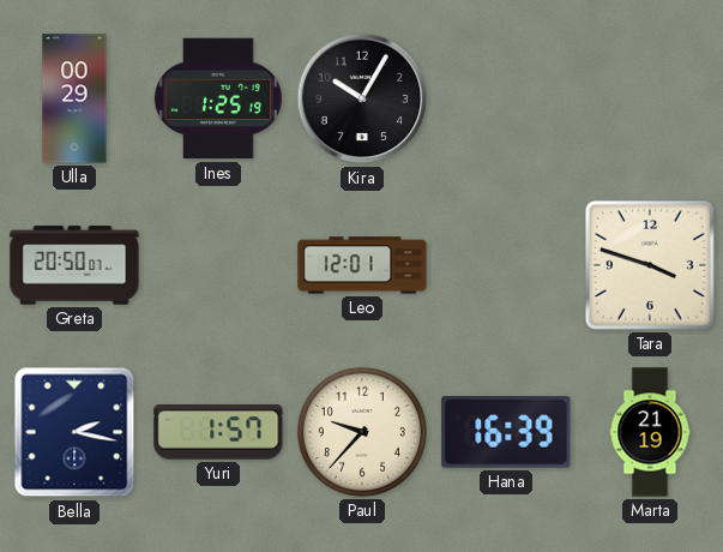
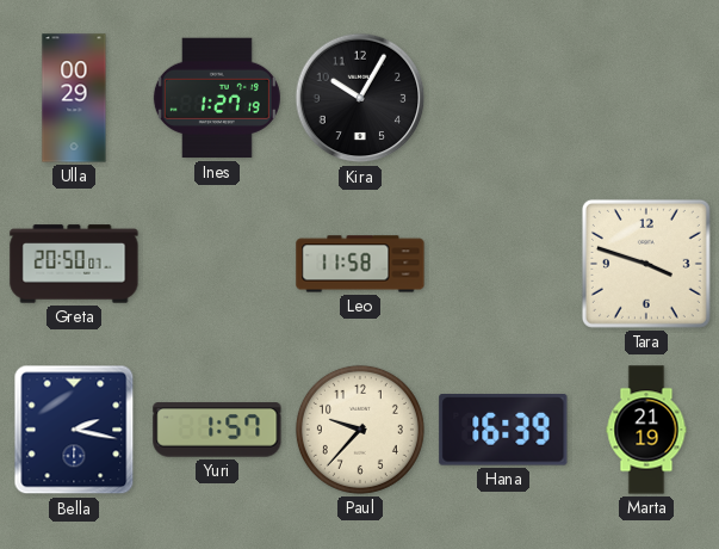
Ines: 1:25 -> 1:27 (217, 98)
Leo: 12:01 -> 11:58 (360, 264)
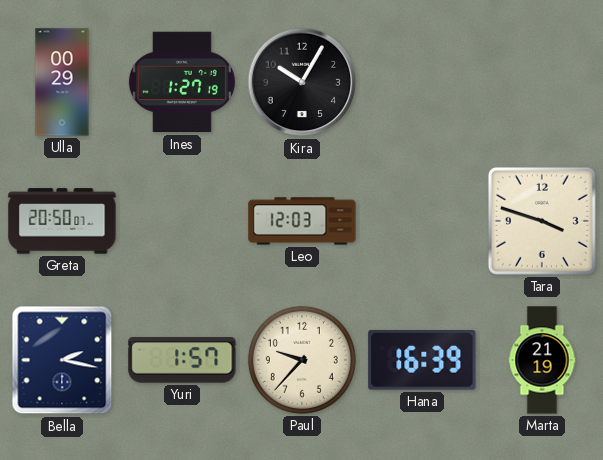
Leo: 11:58 -> 12:03 (302, 221)
